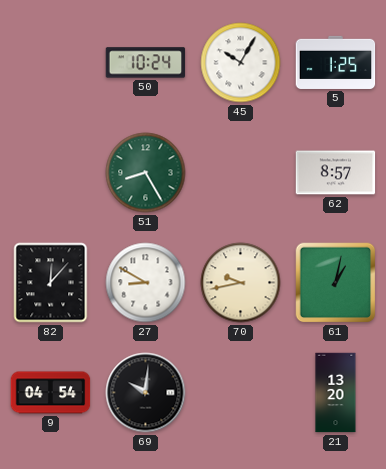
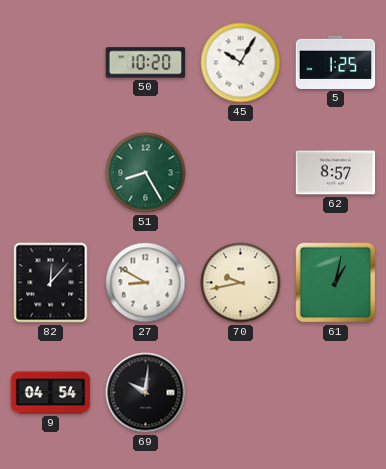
50: 10:24 -> 10:20 (146, 63)
21: 13:20 -> none (336, 393)
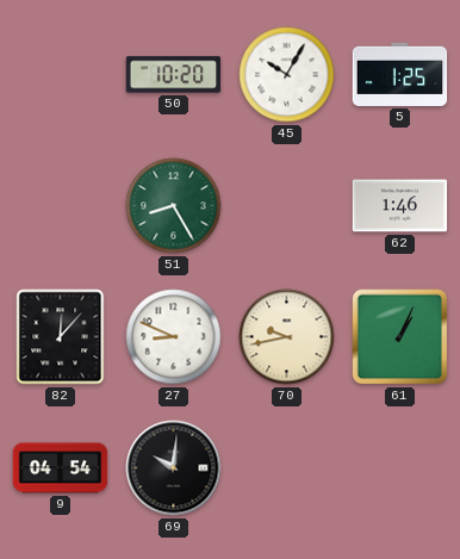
62: 8:57 -> 1:46 (400, 206)
27: 8:50 -> 8:49 (174, 337)
61: 1:02 -> 1:04 (400, 337)
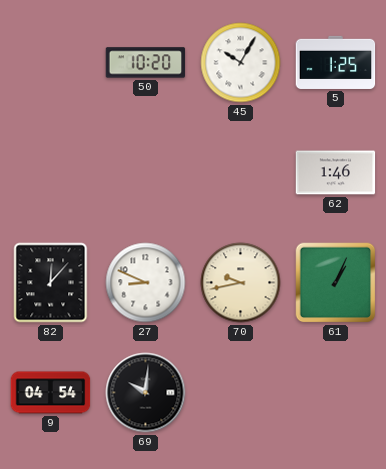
51: 8:25 -> none (174, 206)
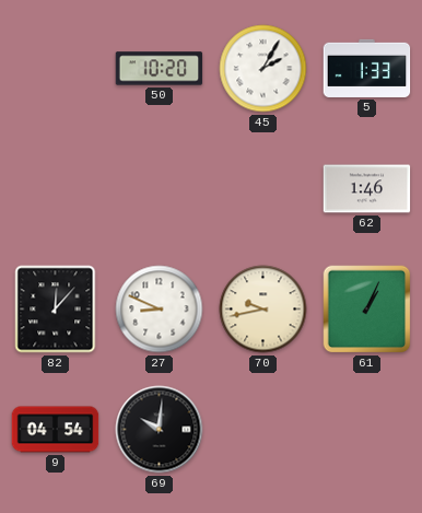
45: 10:05 -> 2:05 (263, 69)
5: 1:25 -> 1:33 (367, 68)
